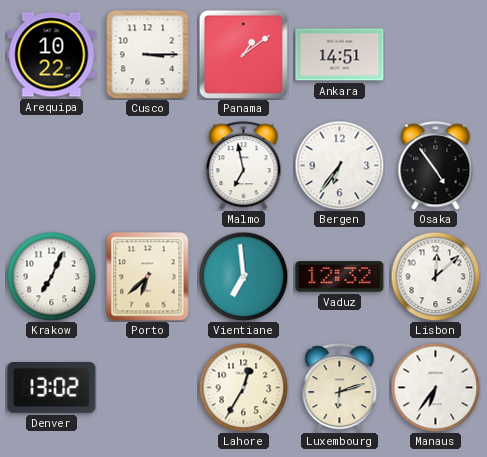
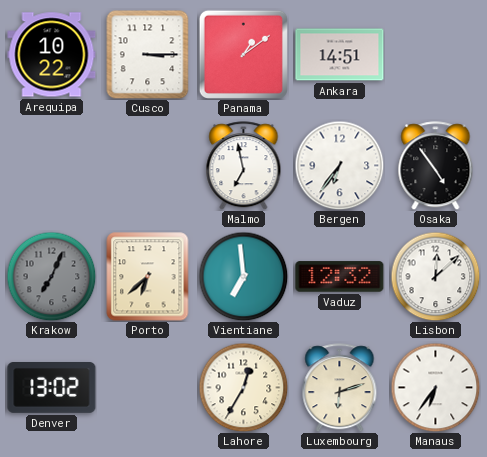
Krakow dial: white -> grey (51, 276)
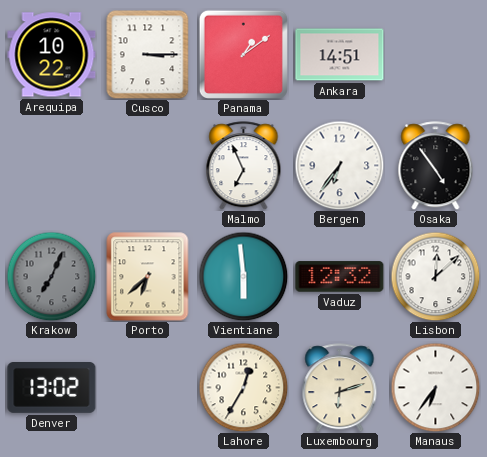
Malmo: 6:58 -> 6:56 (244, 166)
Vientiane: 6:59 -> 5:59 (243, 276)
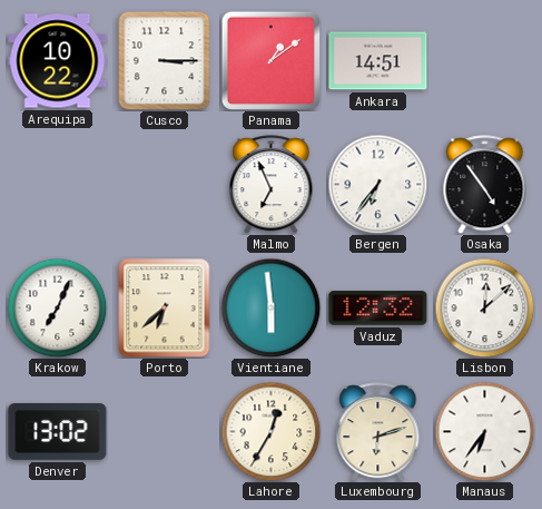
Krakow dial: grey -> white (57, 307)
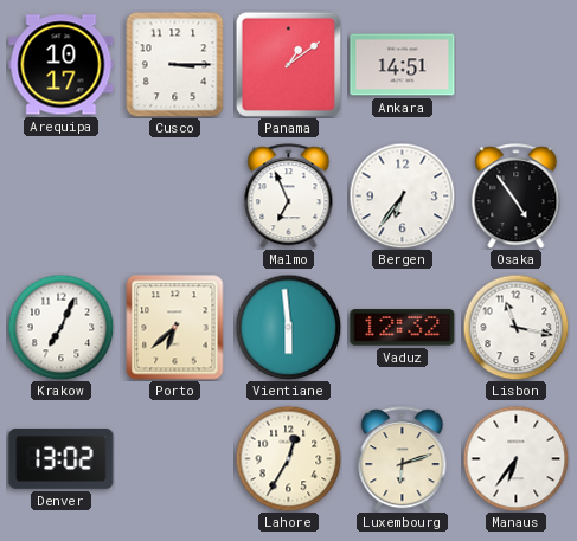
Arequipa: 10:22 -> 10:17 (62, 65)
Lisbon: 12:08 -> 11:17 (515, 327)
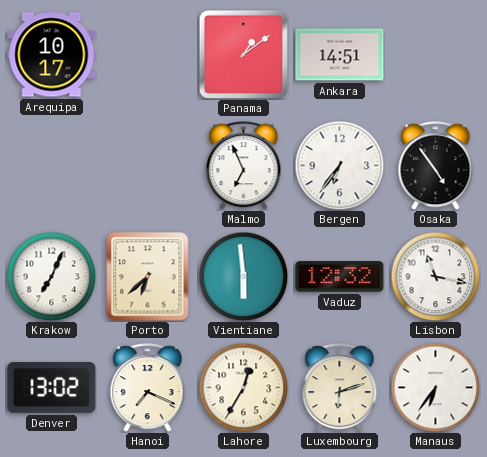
Cusco: 3:15 -> none (175, 64)
Hanoi: none -> 7:19 (148, 388)
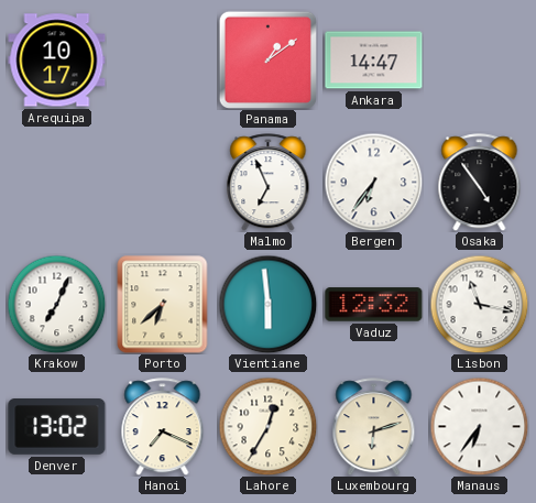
Ankara: 14:51 -> 14:47 (374, 61)
